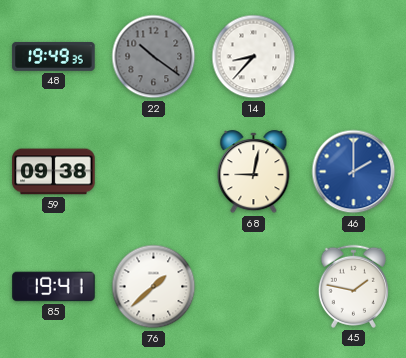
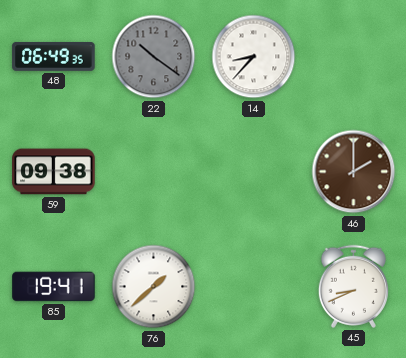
48: 19:49 -> 06:49 (54, 56)
68: 9:02 -> none (254, 172)
46 dial: blue -> brown (354, 172)
45: 1:47 -> 8:41 (353, 286)
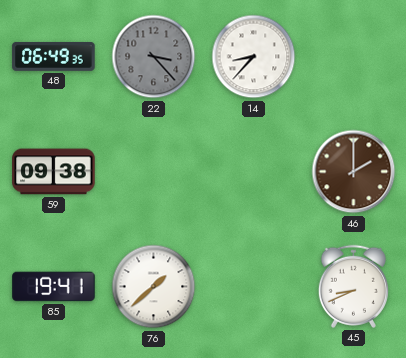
22: 10:21 -> 3:23 (154, 57)
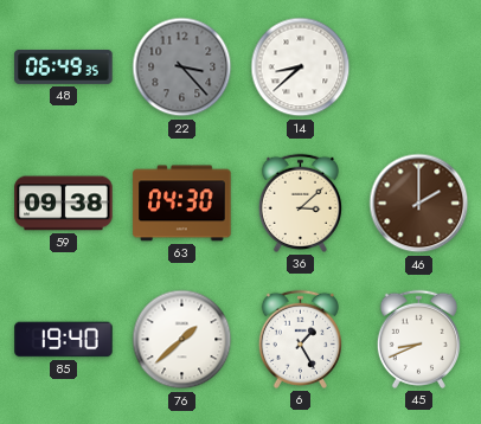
14: 8:37 -> 8:38 (301, 68)
63: none -> 04:30 (182, 204)
36: none -> 3:08 (300, 203)
85: 19:41 -> 19:40 (64, 340)
6: none -> 1:25 (300, 339)
